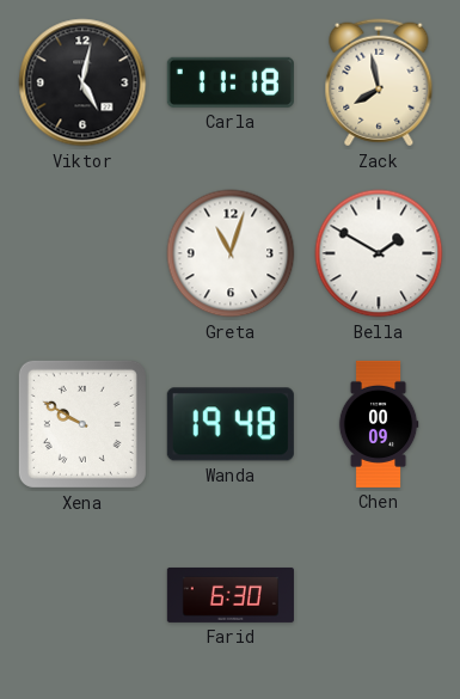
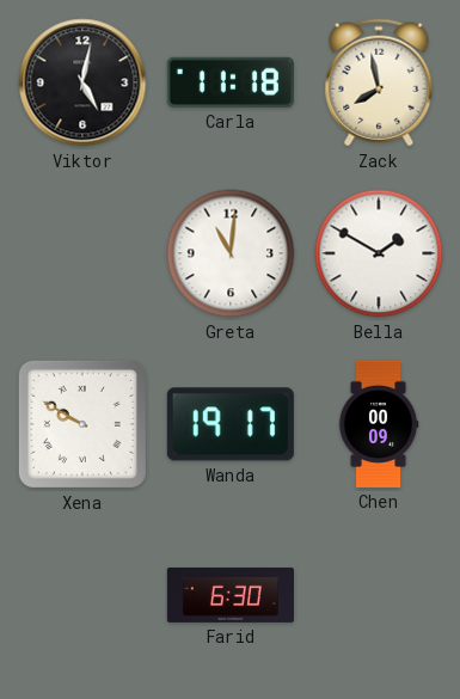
Greta: 11:03 -> 11:01 (231, 253)
Wanda: 19:48 -> 19:17 (231, 424)
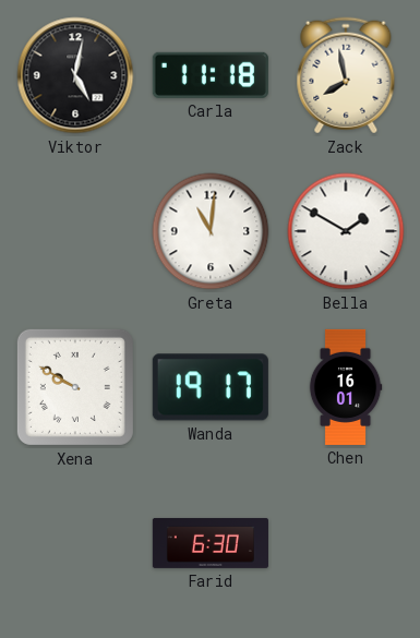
Chen: 00:09 -> 16:01 (346, 387)
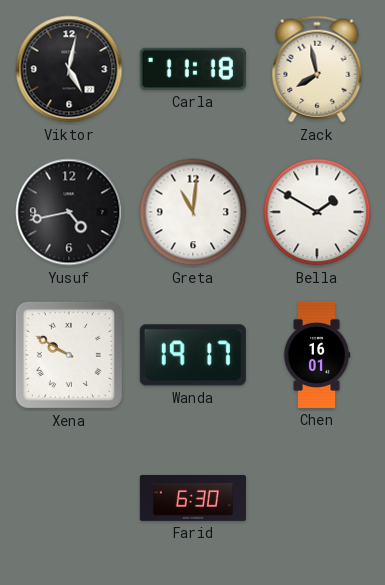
Yusuf: none -> 4:43 (69, 212)
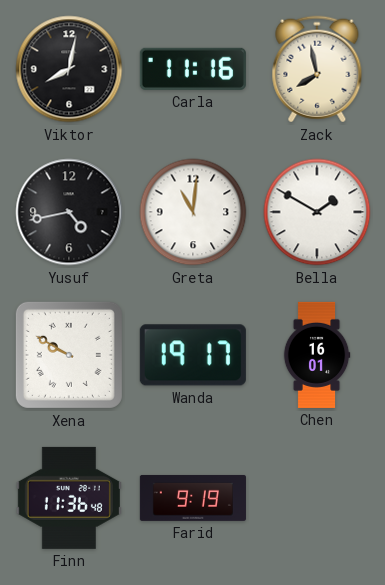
Viktor: 5:02 -> 8:02 (69, 69)
Carla: 11:18 -> 11:16 (193, 69)
Finn: none -> 11:36 (69, 498)
Farid: 6:30 -> 9:19 (193, 498)
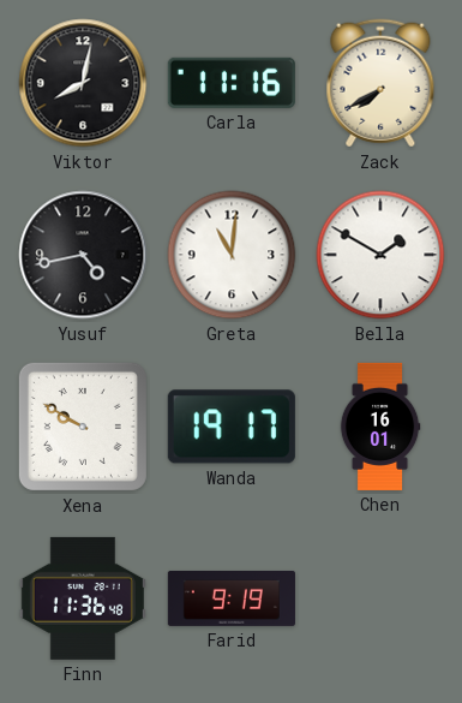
Zack: 7:58 -> 7:40 (380, 83)
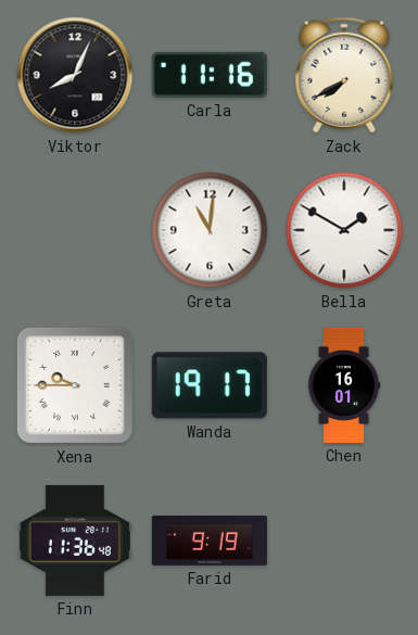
Viktor: 8:02 -> 8:04 (75, 75)
Yusuf: 4:43 -> none (83, 255)
Xena: 9:50 -> 9:45 (75, 385)
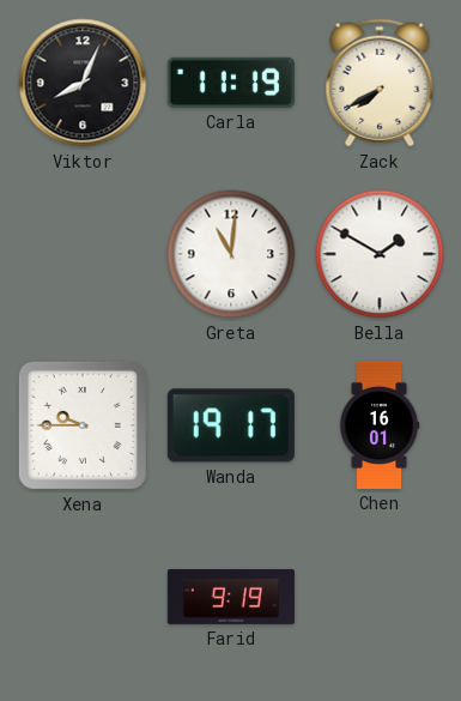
Carla: 11:16 -> 11:19 (231, 83)
Finn: 11:36 -> none (75, 541)
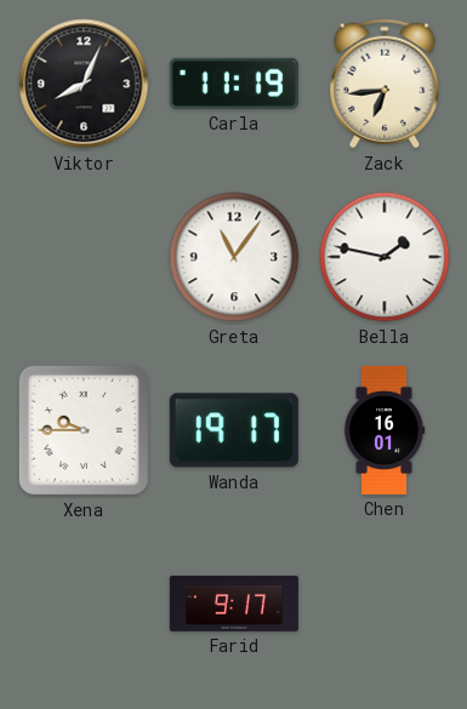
Zack: 7:40 -> 6:44 (385, 84)
Greta: 11:01 -> 11:06 (234, 257)
Bella: 1:50 -> 1:47 (385, 257)
Farid: 9:19 -> 9:17 (234, 604)
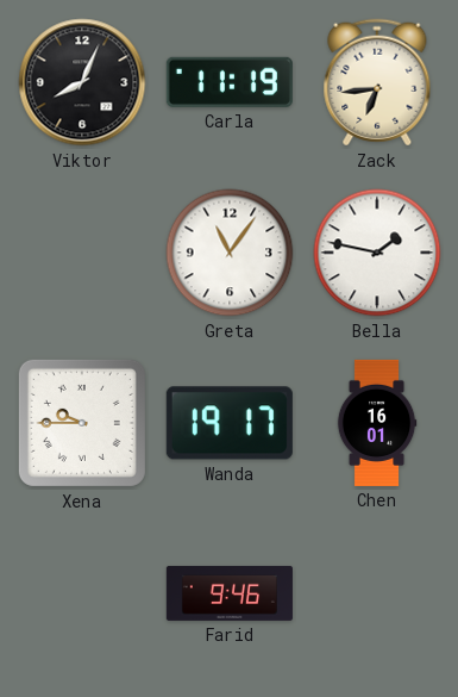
Farid: 9:17 -> 9:46 (230, 593)
